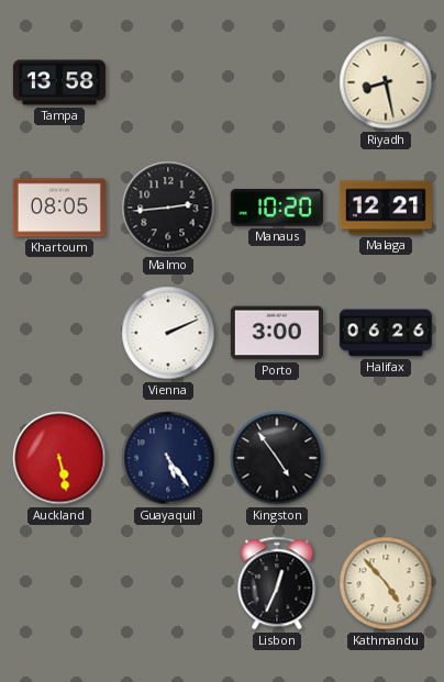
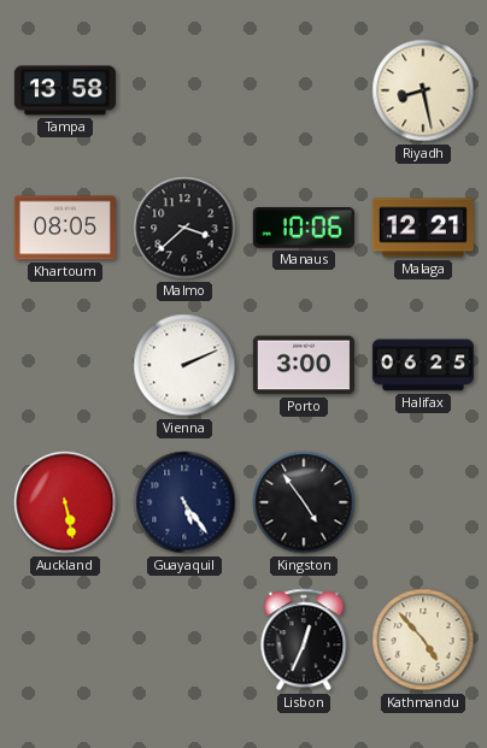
Malmo: 2:44 -> 3:38 (184, 228)
Manaus: 10:20 -> 10:06 (304, 228)
Halifax: 06:26 -> 06:25 (423, 365)
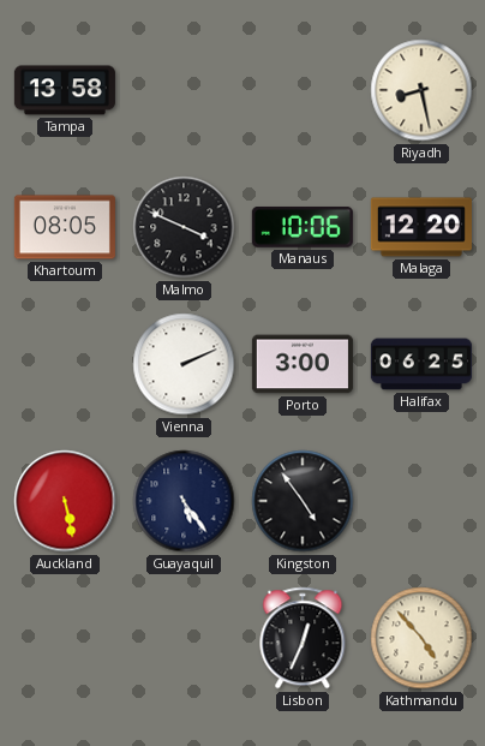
Malmo: 3:38 -> 3:49 (184, 227)
Malaga: 12:21 -> 12:20 (421, 227)
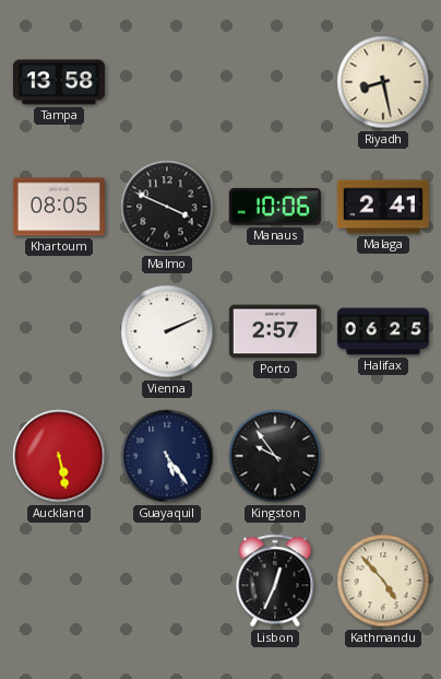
Malaga: 12:20 -> 2:41 (383, 207)
Porto: 3:00 -> 2:57 (275, 331)
Kingston: 4:54 -> 9:54 (275, 456)
